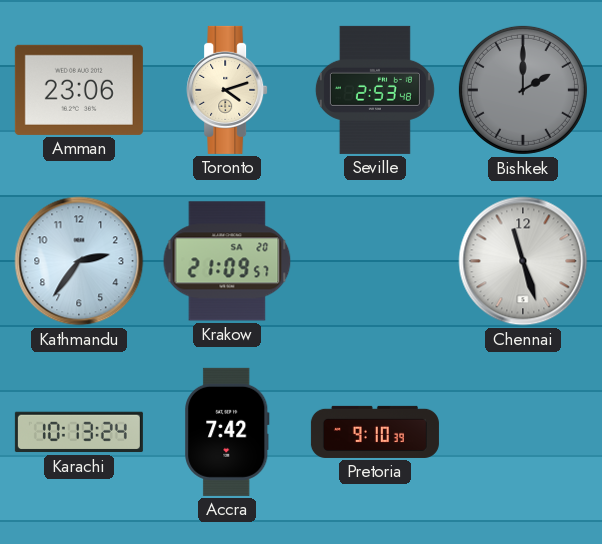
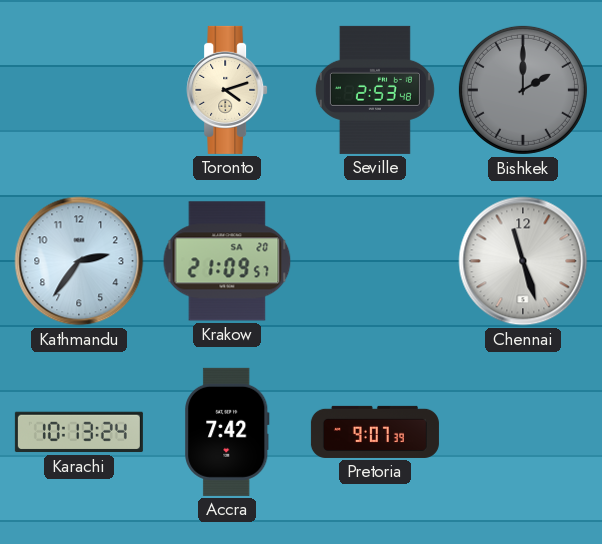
Amman: 23:06 -> none (79, 90)
Pretoria: 9:10 -> 9:07 (375, 432)
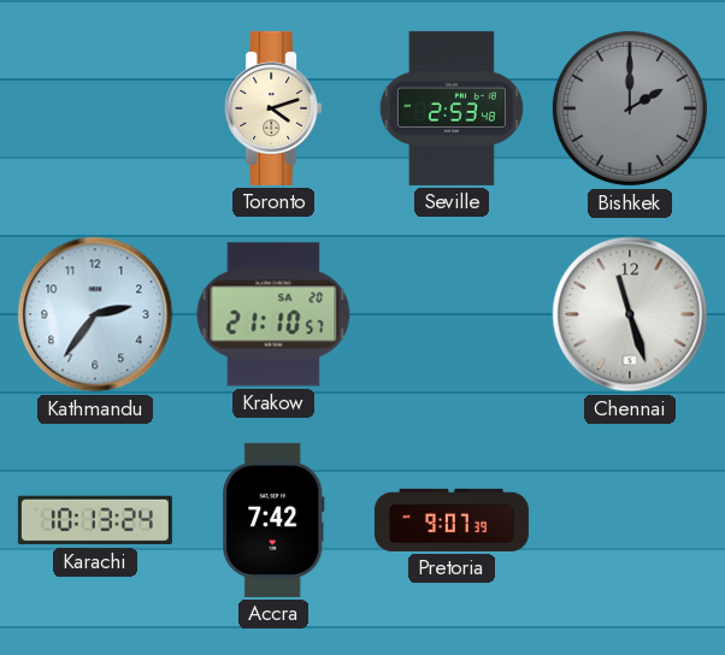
Krakow: 21:09 -> 21:10 (273, 314)
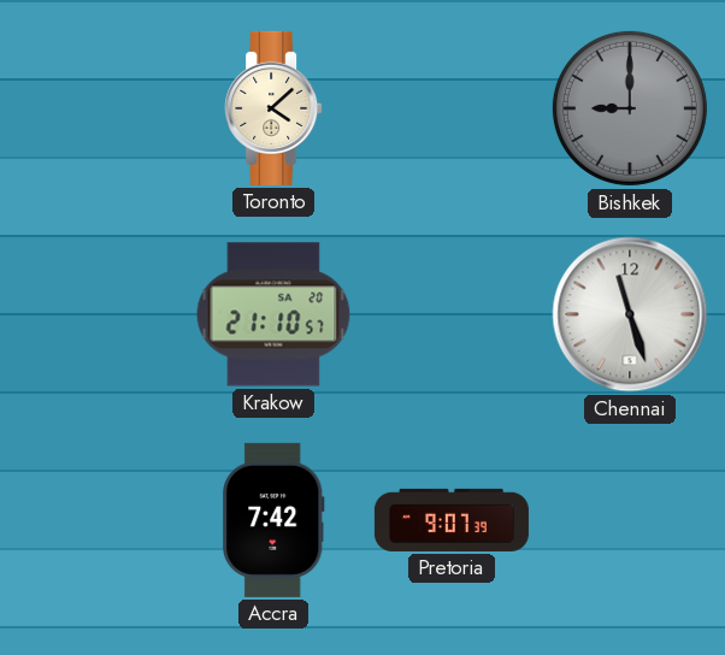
Toronto: 4:12 -> 4:08 (273, 108)
Seville: 2:53 -> none (452, 108)
Bishkek: 2:00 -> 9:00 (630, 108)
Kathmandu: 2:36 -> none (95, 314)
Karachi: 10:13 -> none (95, 520)
